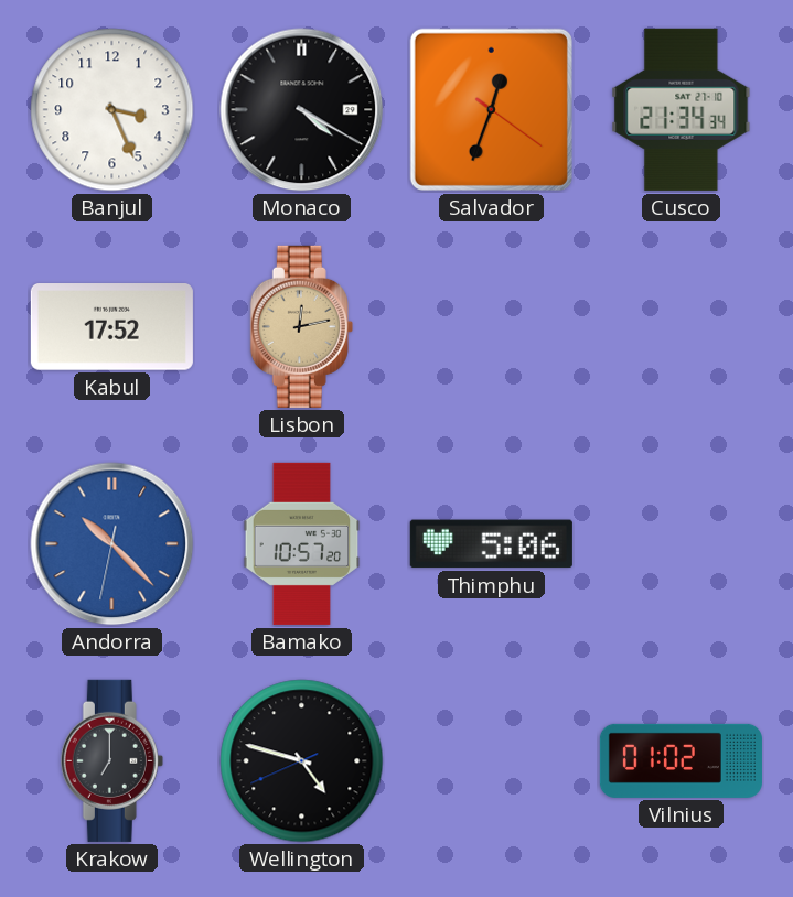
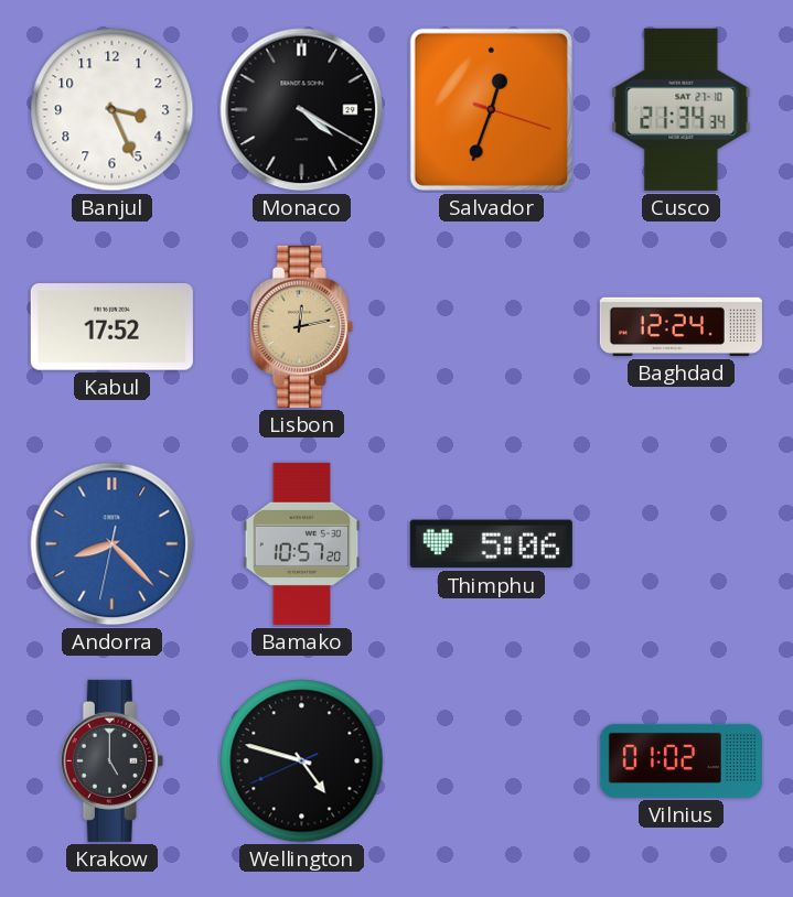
Salvador: 12:33:21 -> 12:33:18 (491, 109)
Baghdad: none -> 12:24 (681, 326)
Andorra: 10:22 -> 8:22 (112, 544)
Krakow: 7:00 -> 5:00 (111, 760)
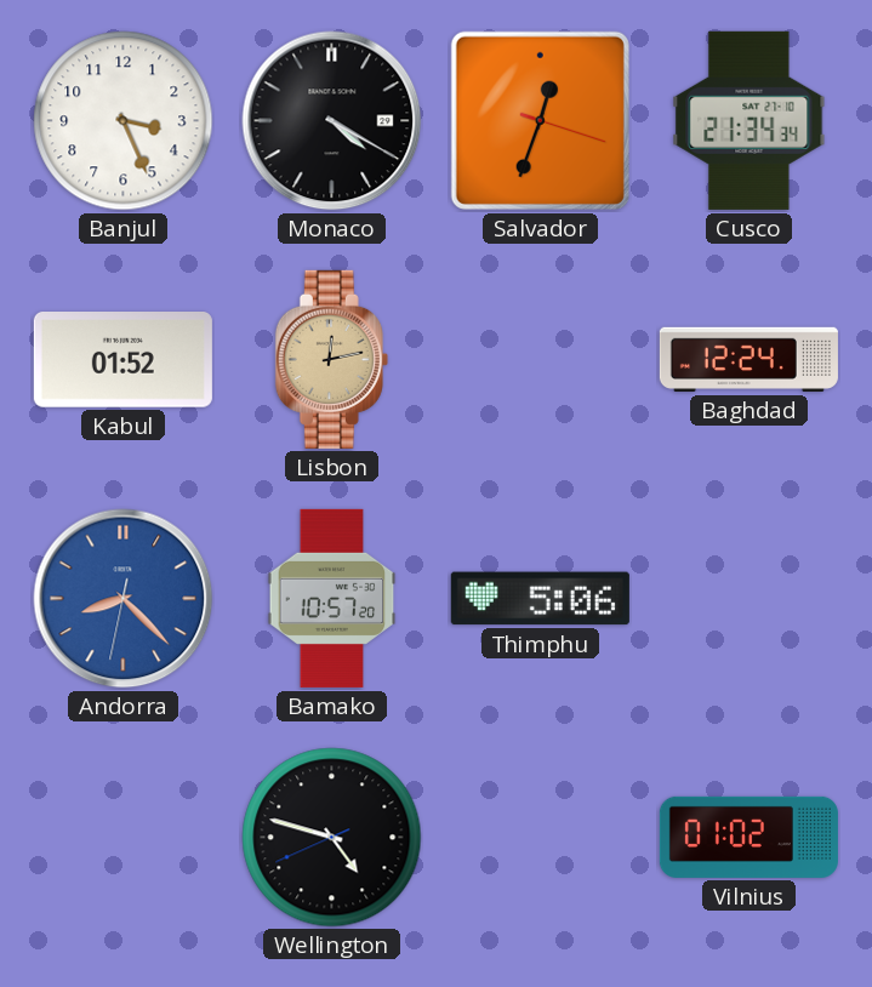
Kabul: 17:52 -> 01:52 (122, 360)
Krakow: 5:00 -> none (111, 760)
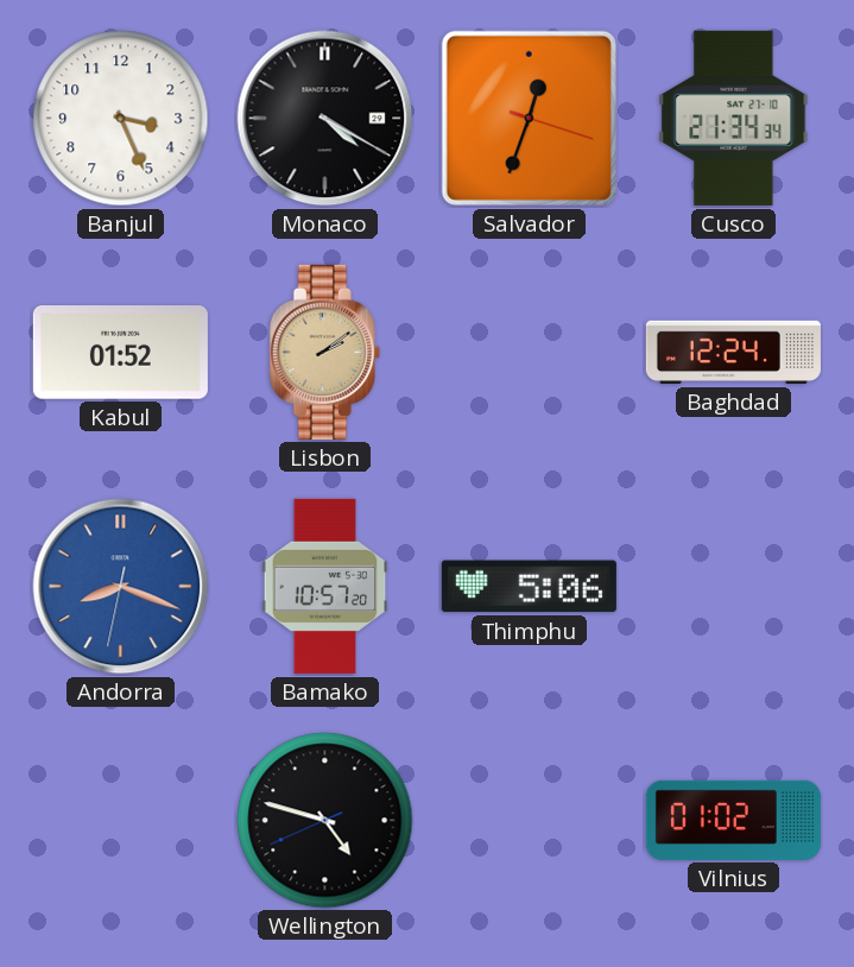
Lisbon: 12:13 -> 2:09 (324, 352)
Andorra: 8:22 -> 8:18 (121, 587)
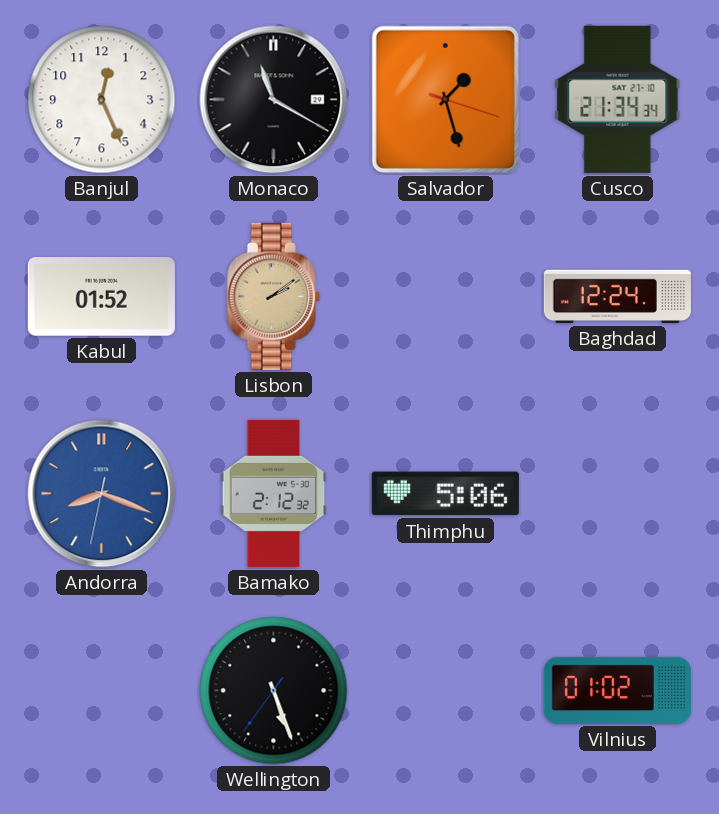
Banjul: 3:26 -> 12:26 (102, 100)
Monaco: 4:20 -> 11:20 (274, 100)
Salvador: 12:33 -> 1:27 (445, 99)
Bamako: 10:57 -> 2:12 (274, 493)
Wellington: 4:47 -> 5:26 (274, 691)
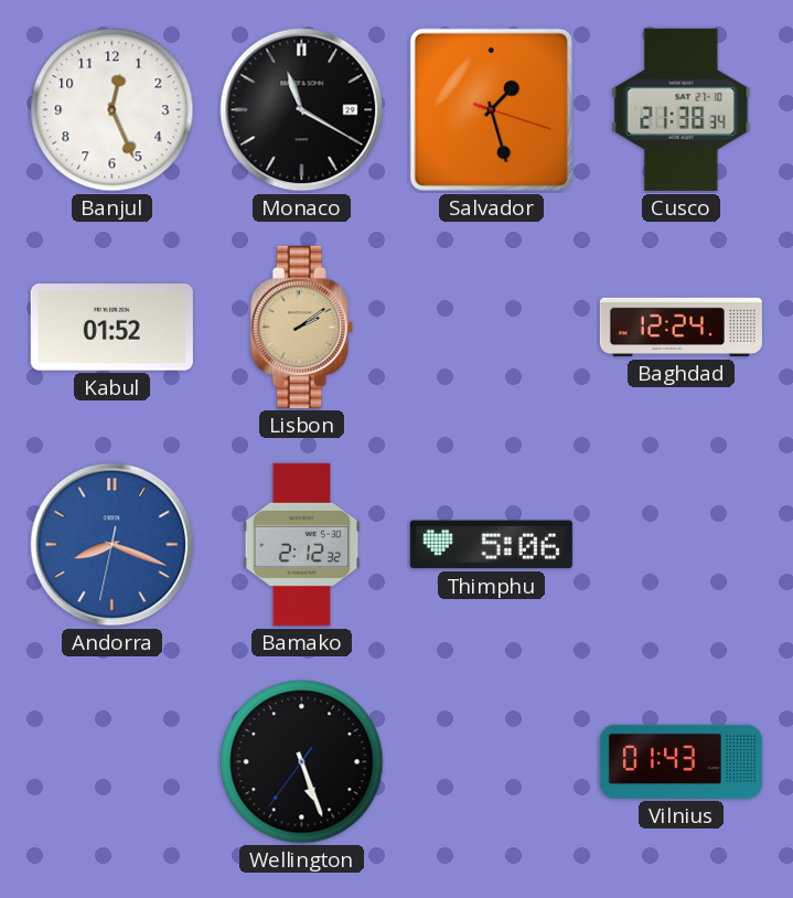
Cusco: 21:34 -> 21:38 (682, 109)
Vilnius: 01:02 -> 01:43 (681, 761)
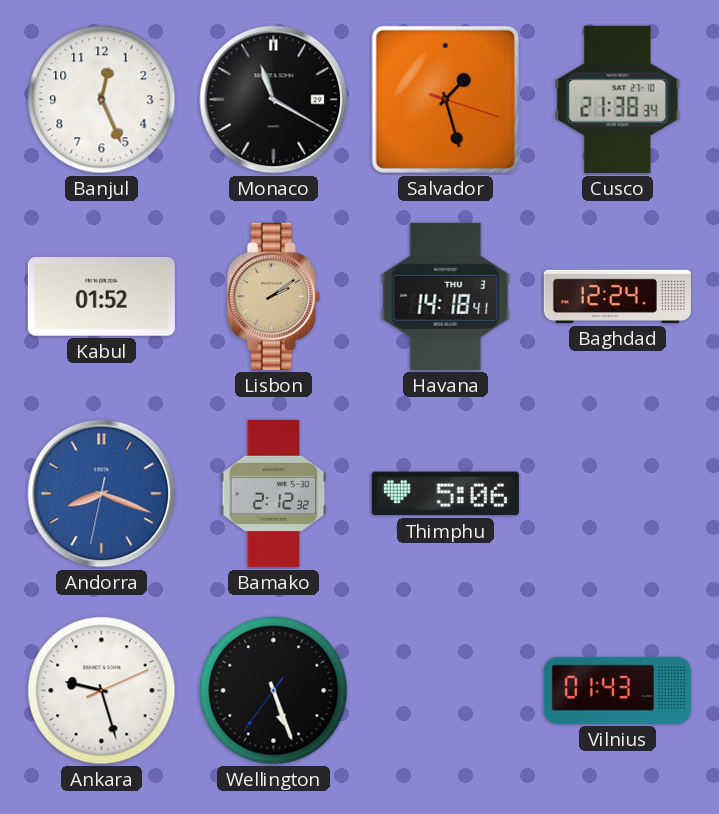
Havana: none -> 14:18 (446, 296)
Ankara: none -> 9:27 (102, 691)
